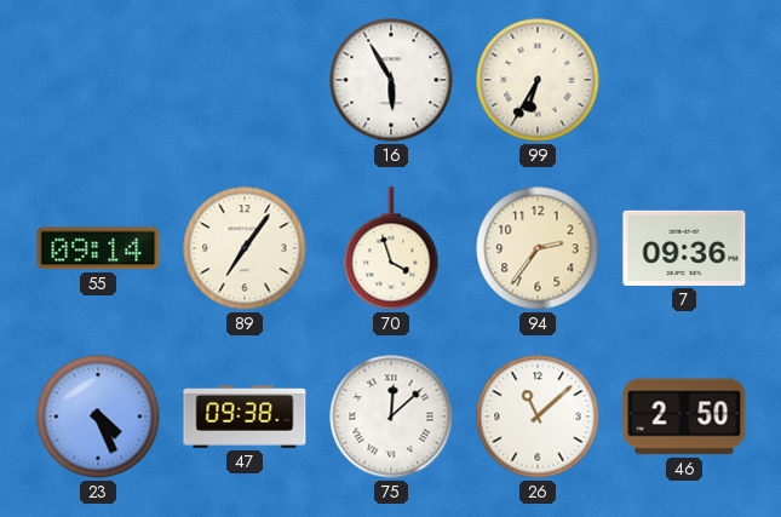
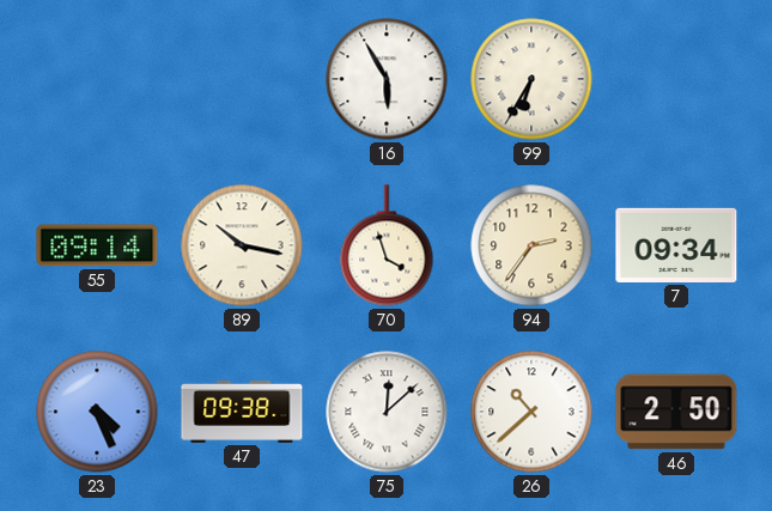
89: 7:06 -> 10:17 (242, 245)
7: 09:36 -> 09:34 (676, 245)
26: 11:08 -> 10:38 (531, 412)
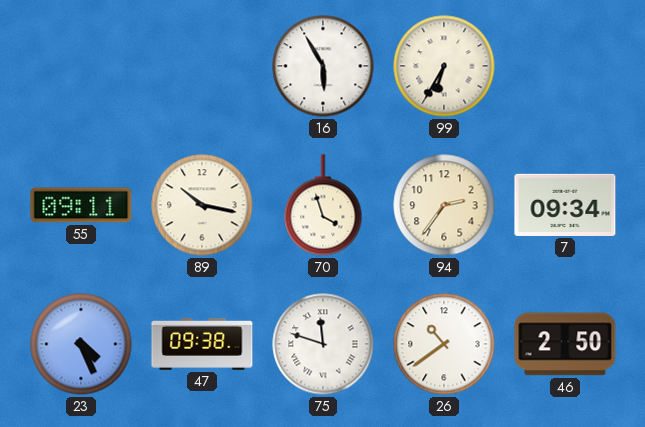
55: 09:14 -> 09:11 (81, 205)
75: 12:08 -> 11:48 (323, 344)
26: 10:38 -> 10:39 (444, 344)
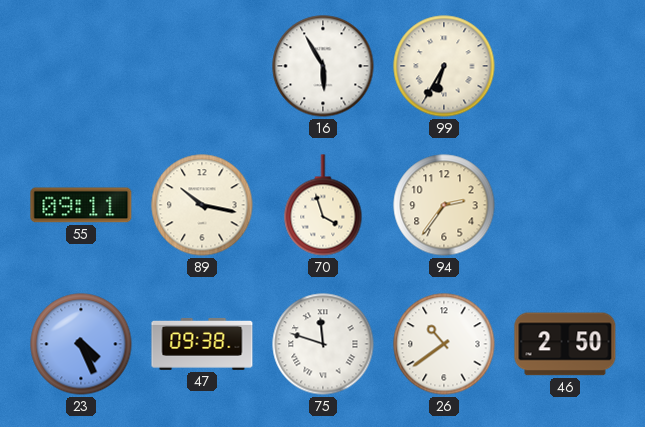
7: 09:34 -> none (565, 205)
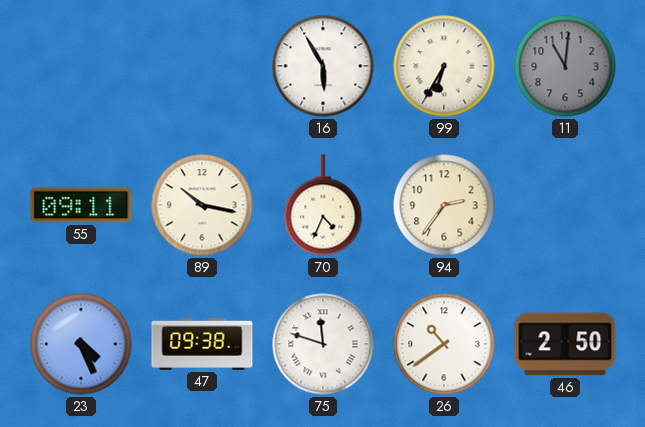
11: none -> 11:01 (565, 66)
70: 3:57 -> 4:34 (323, 205)
